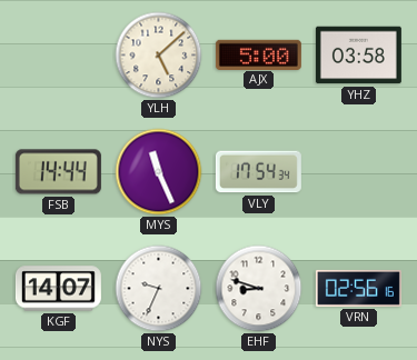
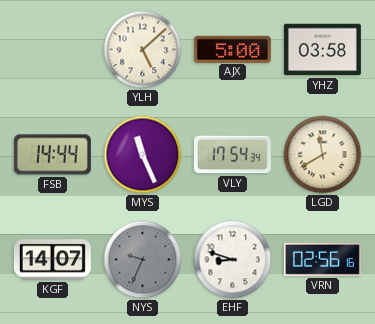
LGD: none -> 11:40 (323, 155)
NYS dial: white -> grey (143, 260)
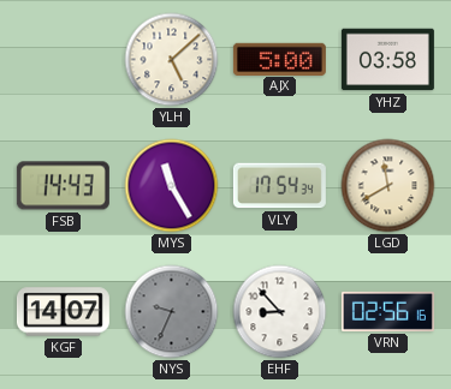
FSB: 14:44 -> 14:43 (63, 186)
MYS: 11:26 -> 11:25 (172, 186)
EHF: 8:48 -> 8:53 (280, 312)
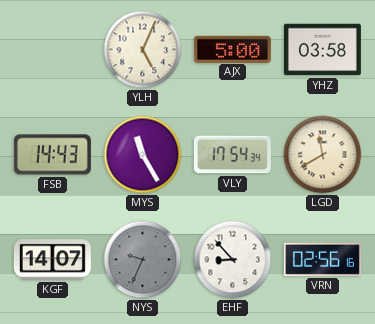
YLH: 5:08 -> 5:04 (143, 50)
